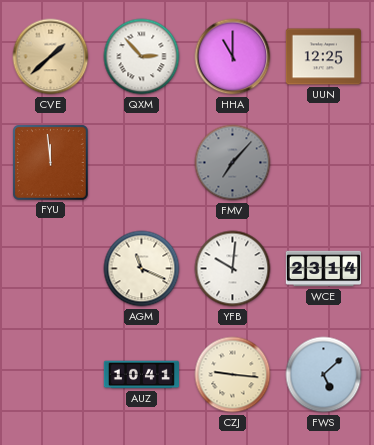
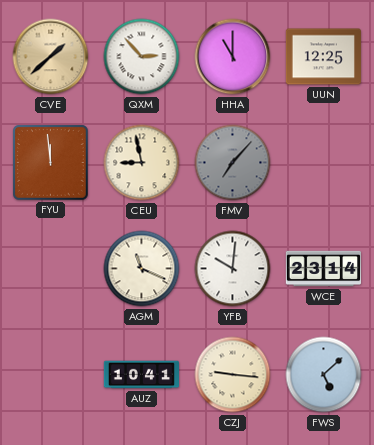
CEU: none -> 8:58 (142, 163)
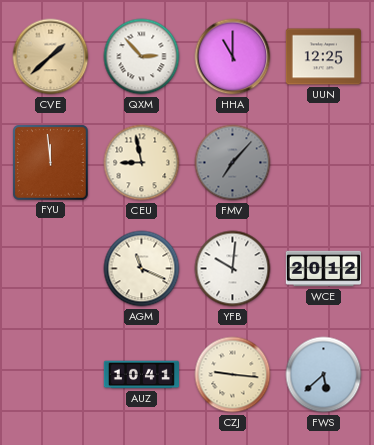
WCE: 23:14 -> 20:12 (324, 269)
FWS: 5:08 -> 5:38 (324, 375)
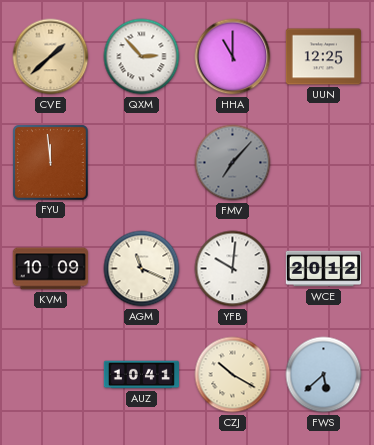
CEU: 8:58 -> none (142, 163)
KVM: none -> 10:09 (50, 269)
CZJ: 9:16 -> 10:20 (233, 375)
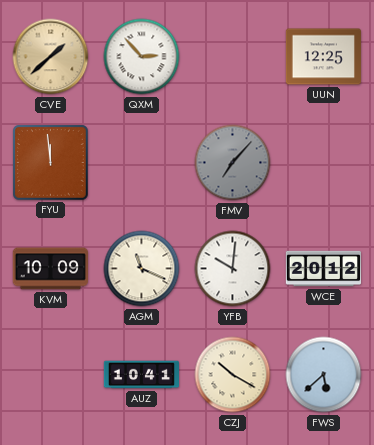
HHA: 11:00 -> none (233, 57)
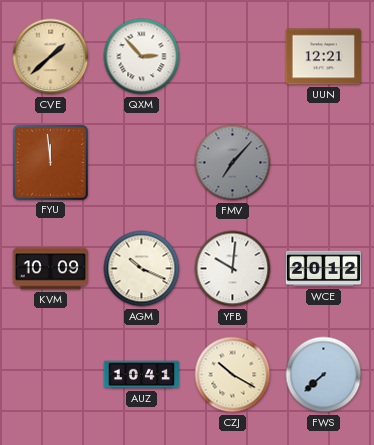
UUN: 12:25 -> 12:21 (323, 57)
AGM: 11:19 -> 10:19 (142, 269)
FWS: 5:38 -> 7:38 (324, 375)
